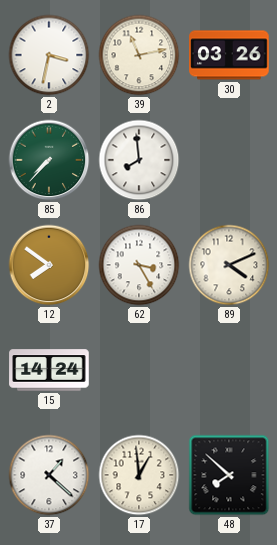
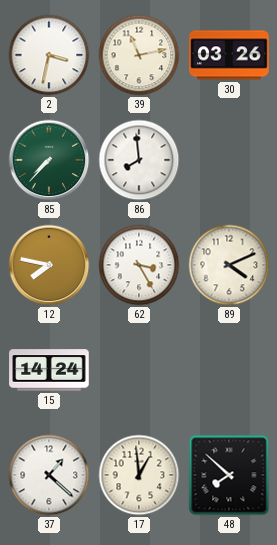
12: 7:51 -> 7:47 (49, 265)
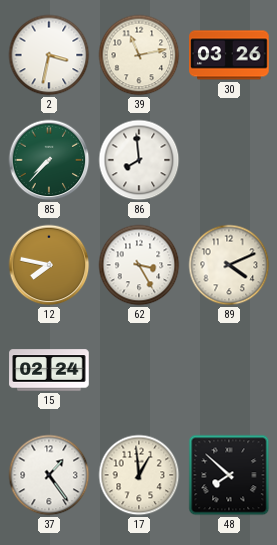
15: 14:24 -> 02:24 (49, 370)
37: 1:22 -> 1:24 (49, 475)
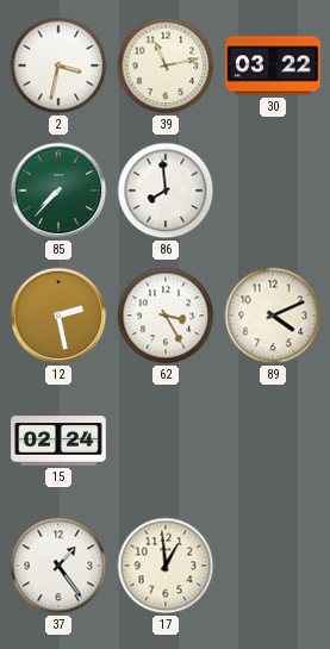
30: 03:26 -> 03:22 (273, 65)
12: 7:47 -> 2:28 (58, 316)
48: 7:52 -> none (229, 475)
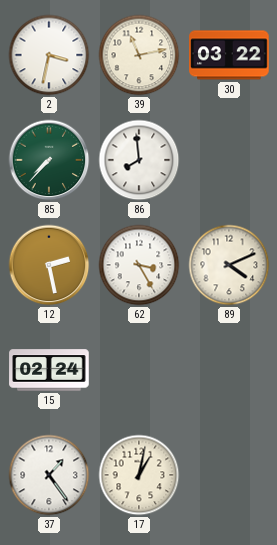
17: 12:59 -> 1:02 (139, 475)
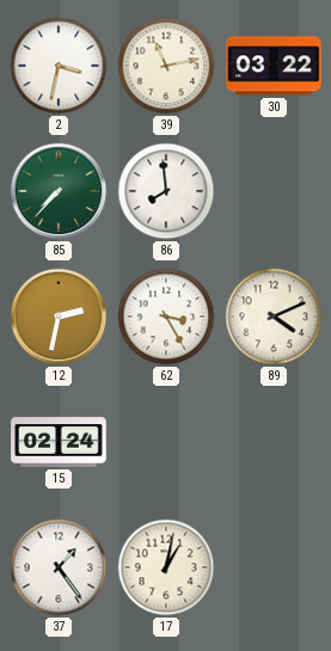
12: 2:28 -> 2:32 (59, 317)
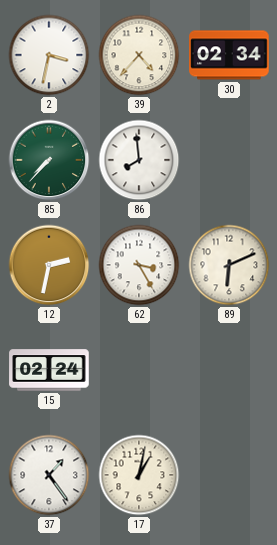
39: 11:13 -> 4:37 (139, 55)
30: 03:22 -> 02:34 (229, 55)
89: 4:11 -> 6:11 (229, 265)
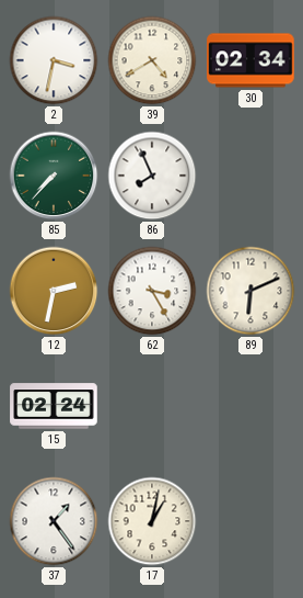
39: 4:37 -> 4:40 (152, 60)
86: 7:59 -> 7:56 (152, 176)
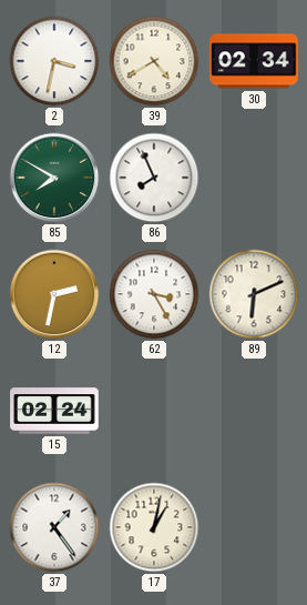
85: 7:37 -> 7:50 (54, 178)
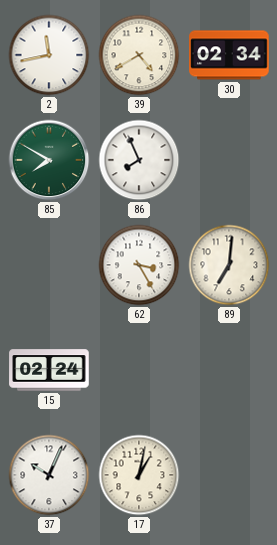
2: 3:32 -> 11:43 (49, 55)
12: 2:32 -> none (54, 294)
89: 6:11 -> 7:01 (229, 265)
37: 1:24 -> 10:04 (49, 475)
